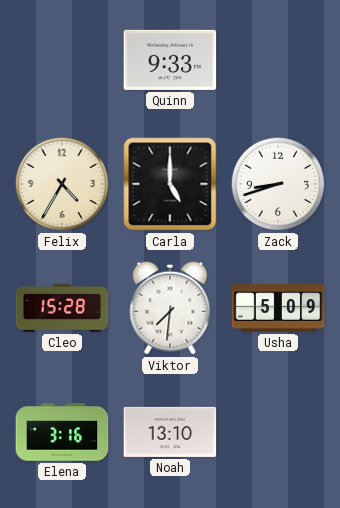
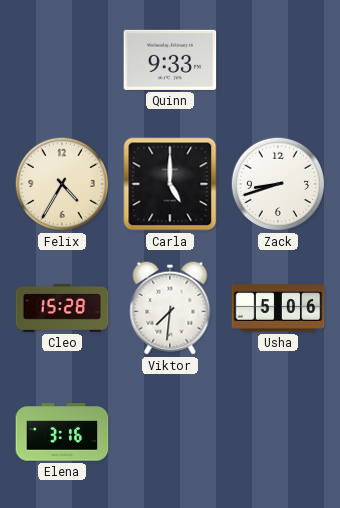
Usha: 5:09 -> 5:06 (278, 308)
Noah: 13:10 -> none (170, 432)
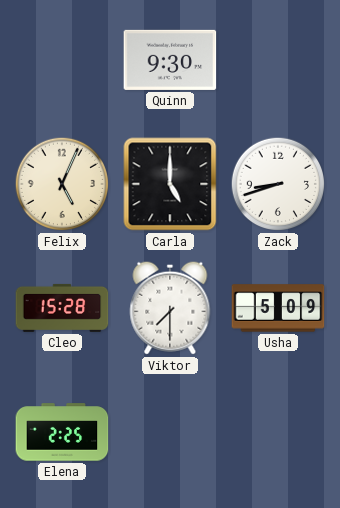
Quinn: 9:33 -> 9:30 (170, 60)
Felix: 4:35 -> 5:04 (62, 184)
Viktor: 7:31 -> 7:30 (170, 308)
Usha: 5:06 -> 5:09 (278, 308)
Elena: 3:16 -> 2:25 (62, 432)
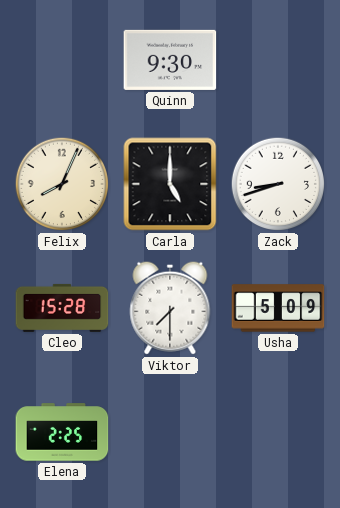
Felix: 5:04 -> 8:04 (62, 184)
